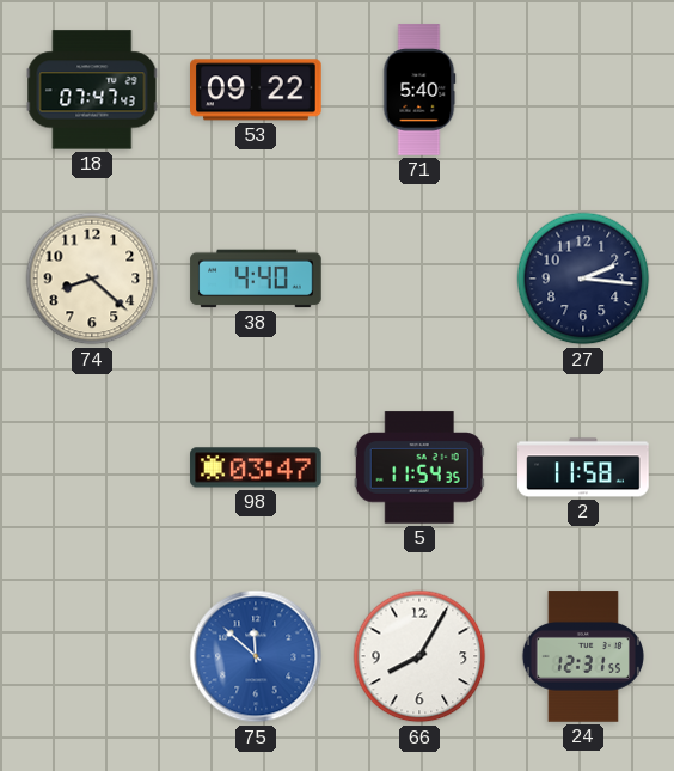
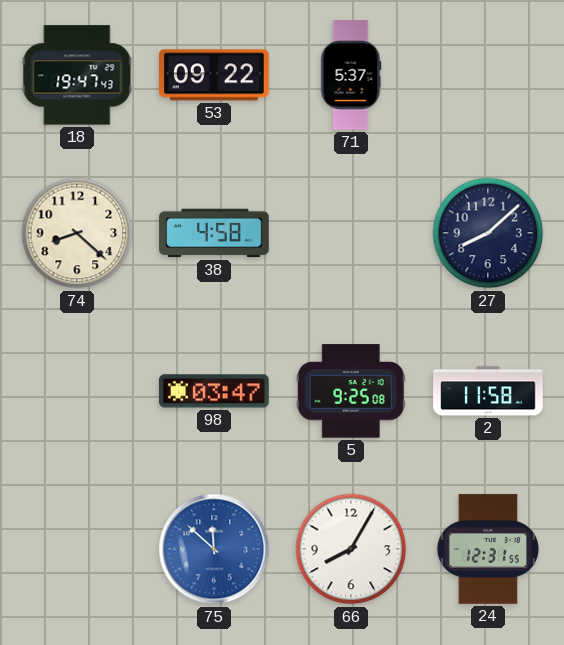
18: 07:47 -> 19:47 (77, 75)
71: 5:40 -> 5:37 (351, 75)
38: 4:40 -> 4:58 (214, 233)
27: 2:16 -> 8:08 (488, 233)
5: 11:54 -> 9:25 (351, 391)
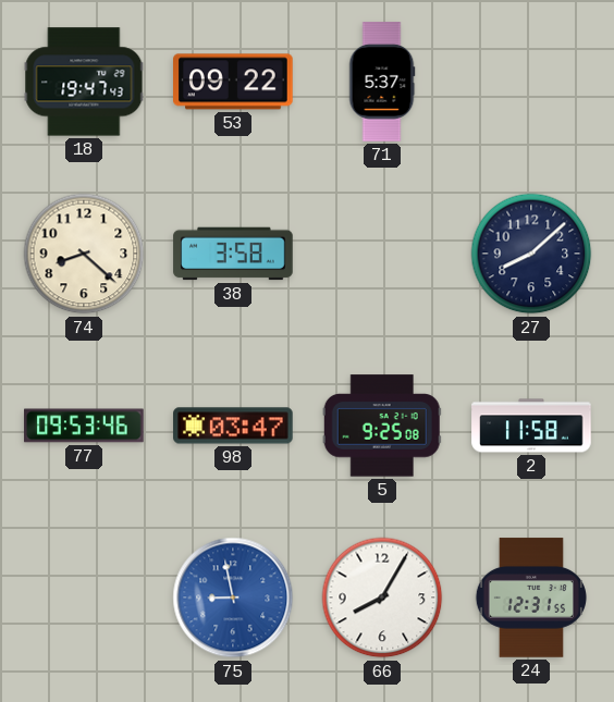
38: 4:58 -> 3:58 (233, 254)
77: none -> 09:53 (84, 426)
75: 11:52 -> 8:58 (233, 598)
